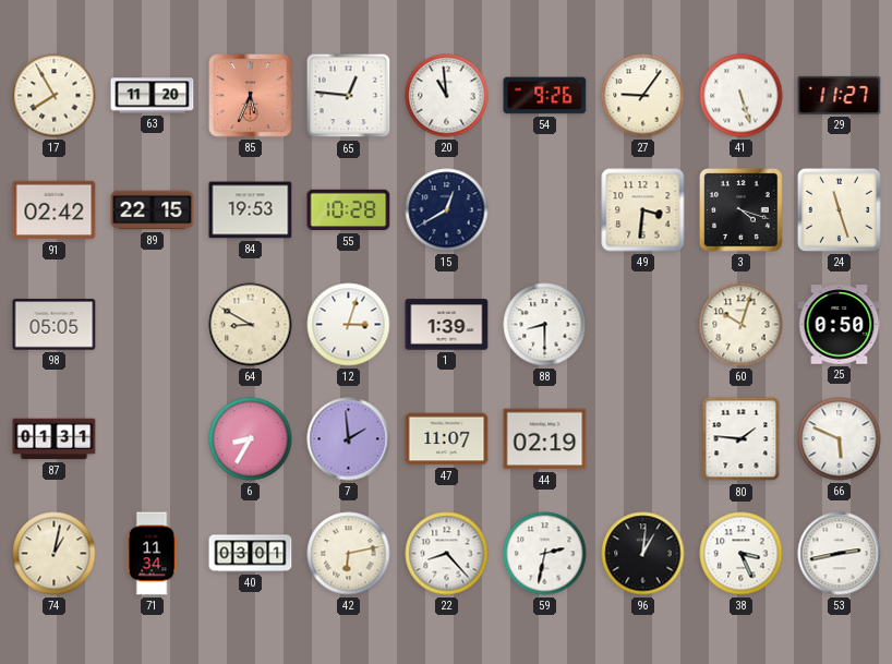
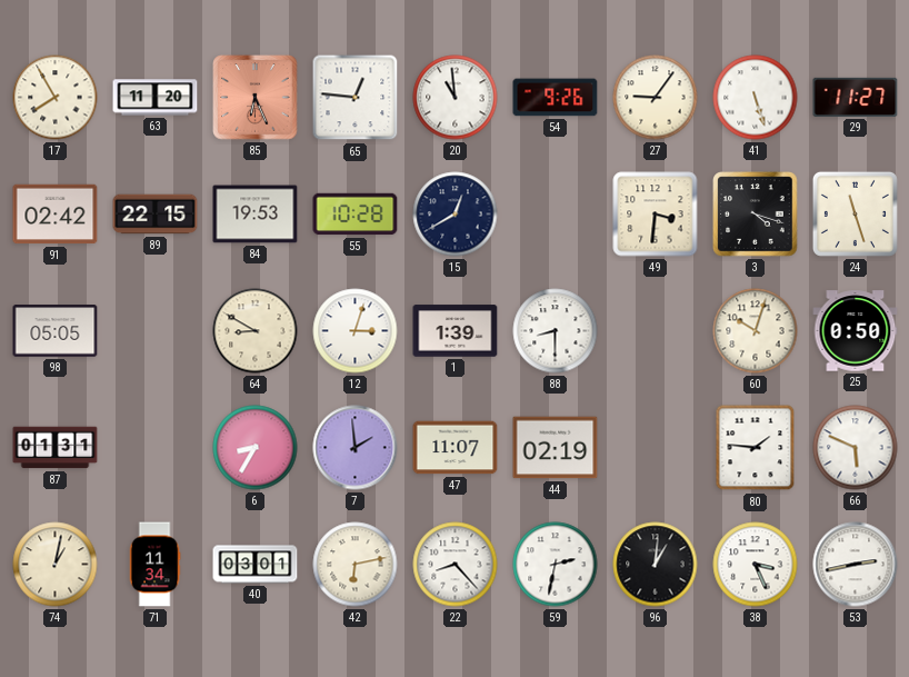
85: 5:34 -> 6:26 (256, 98)
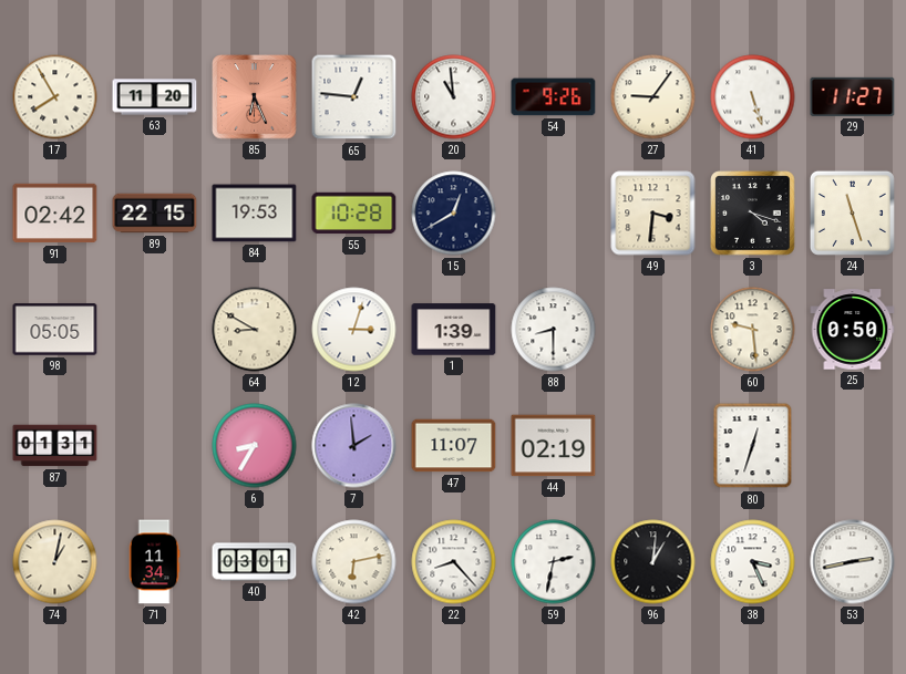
60: 10:03 -> 9:29 (753, 330)
80: 1:46 -> 12:33 (753, 446)
66: 5:49 -> none (856, 448)
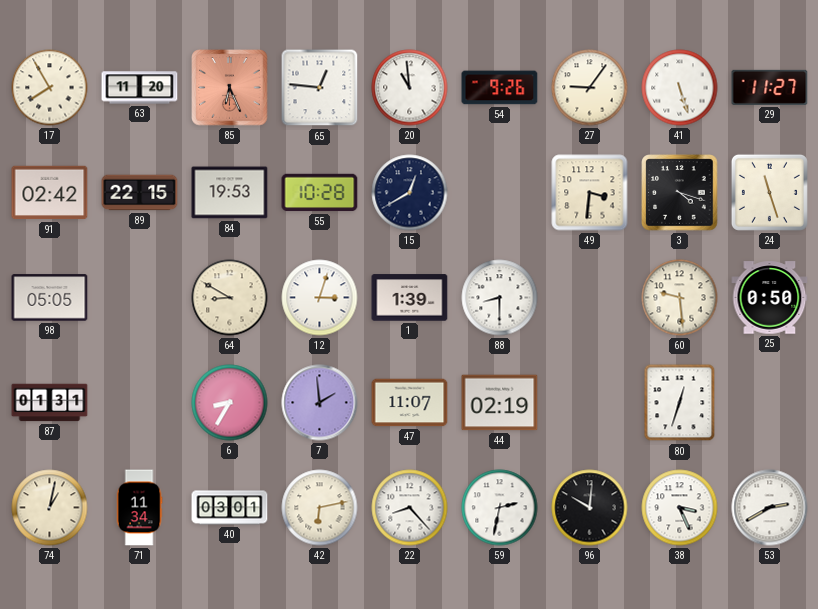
96: 1:01 -> 10:01 (590, 508)
53: 2:43 -> 2:40 (770, 508)
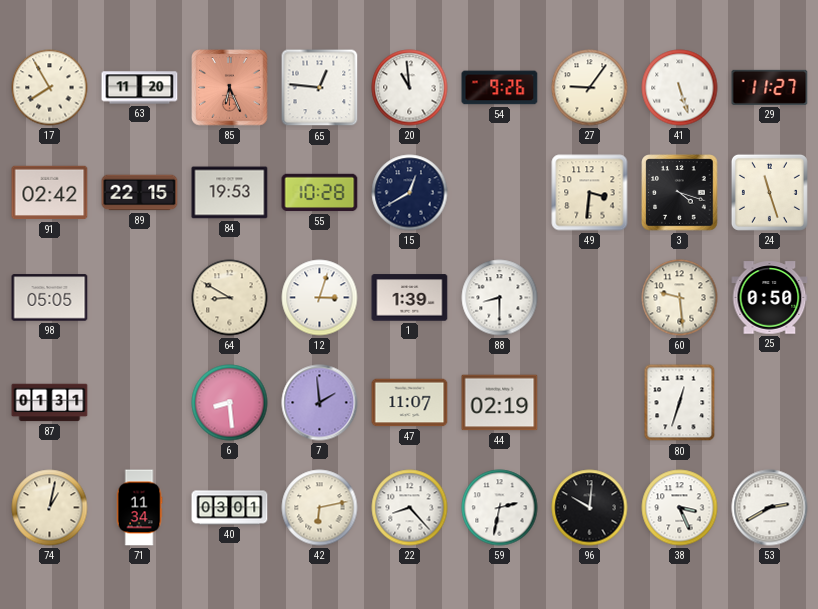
6: 8:35 -> 8:29 (230, 403)
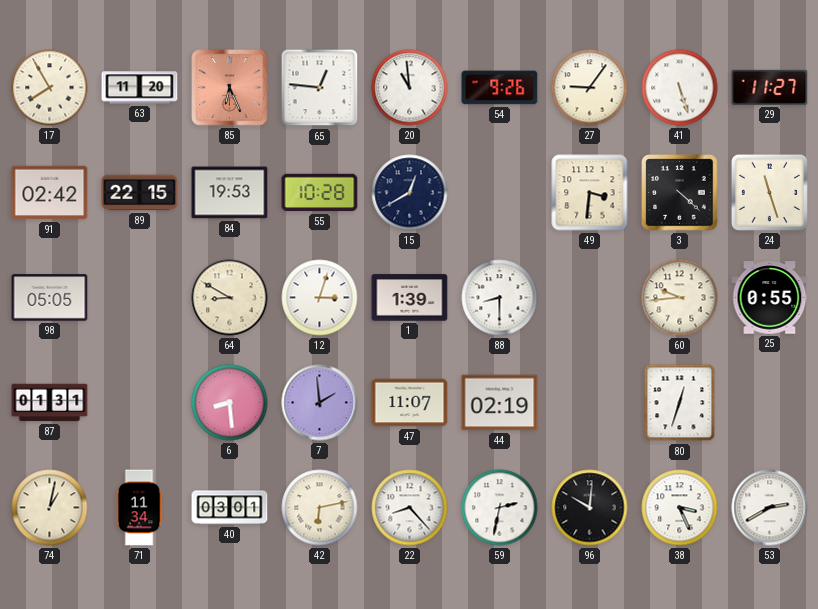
3: 4:18 -> 4:22 (680, 193)
60: 9:29 -> 9:44 (680, 298)
25: 0:50 -> 0:55 (770, 298)
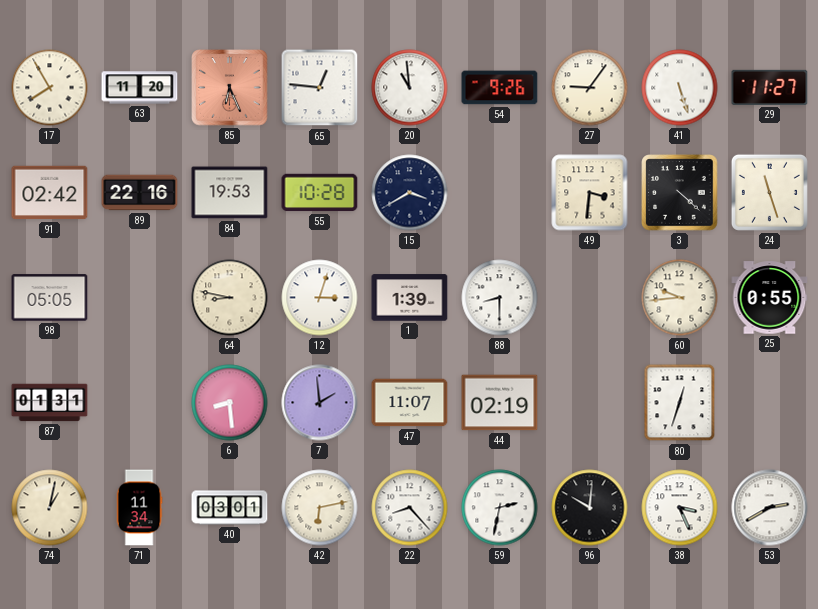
89: 22:15 -> 22:16 (140, 193)
15: 12:40 -> 3:40 (410, 193)
64: 8:50 -> 8:47 (230, 298)
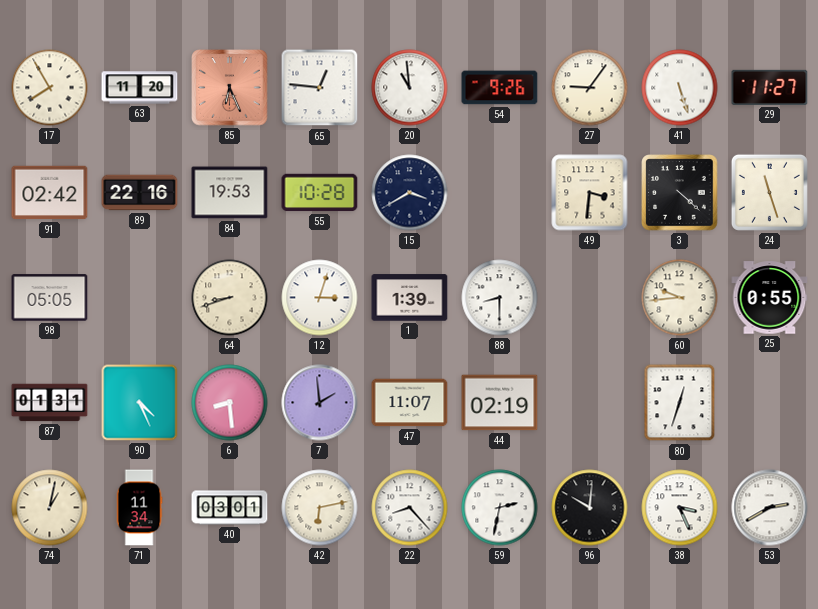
64: 8:47 -> 8:42 (230, 298)
90: none -> 4:26 (140, 403)
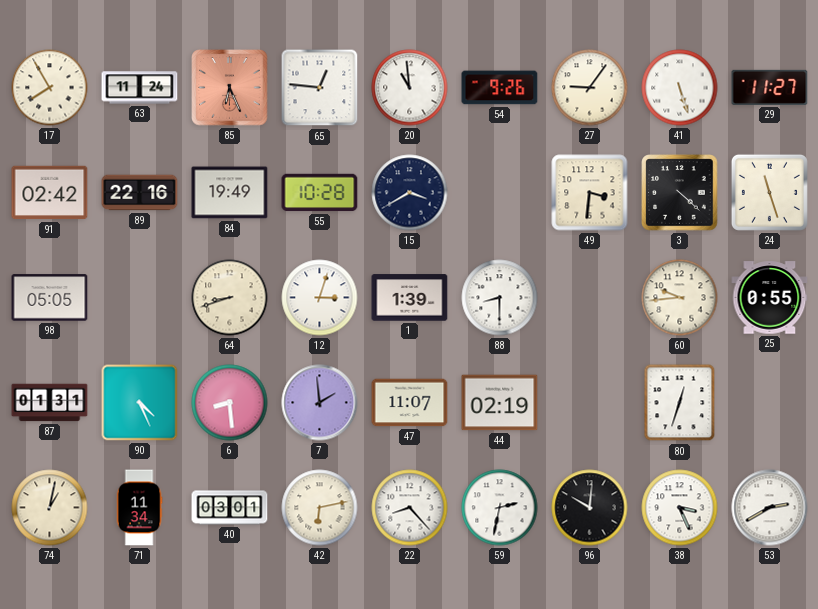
63: 11:20 -> 11:24 (140, 88)
84: 19:53 -> 19:49 (230, 193)
